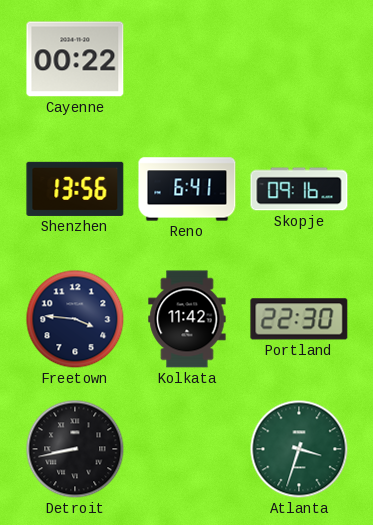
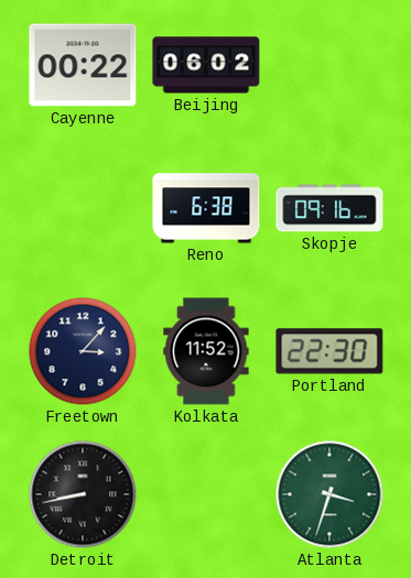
Beijing: none -> 06:02 (206, 65)
Shenzhen: 13:56 -> none (75, 189)
Reno: 6:41 -> 6:38 (206, 208)
Freetown: 3:46 -> 3:07 (83, 351)
Kolkata: 11:42 -> 11:52 (206, 351)
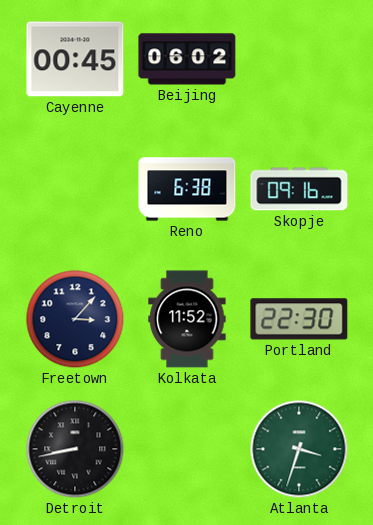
Cayenne: 00:22 -> 00:45 (75, 59)
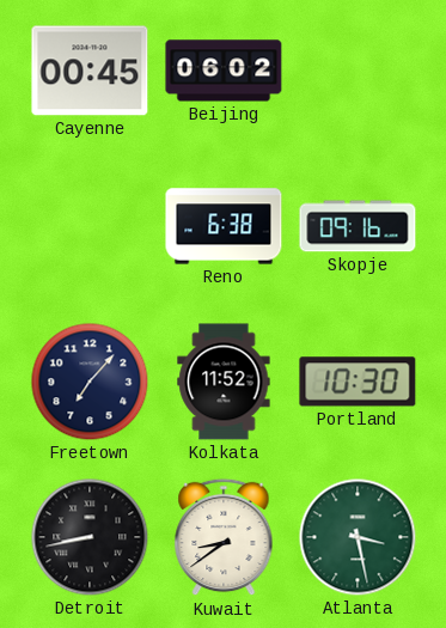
Freetown: 3:07 -> 7:07 (90, 382)
Portland: 22:30 -> 10:30 (358, 382)
Kuwait: none -> 8:39 (224, 537)
Atlanta: 3:33 -> 3:28 (358, 537)
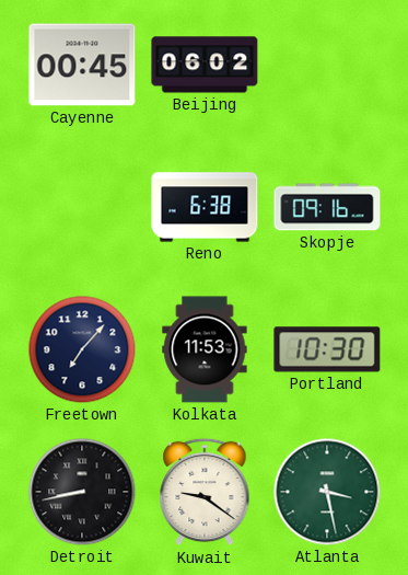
Kolkata: 11:52 -> 11:53 (205, 349)
Kuwait: 8:39 -> 9:21 (205, 492)
